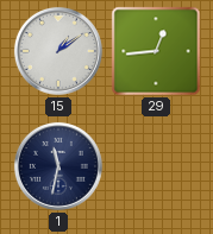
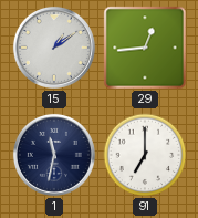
91: none -> 7:00 (145, 155)
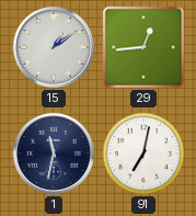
91: 7:00 -> 7:02 (143, 154)
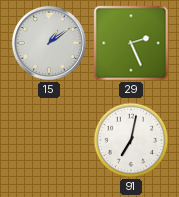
29: 12:44 -> 2:26 (131, 43)
1: 11:32 -> none (54, 154)
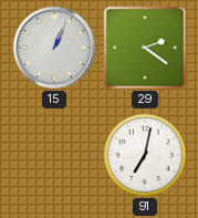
15: 1:09 -> 1:04 (54, 48)
29: 2:26 -> 2:21 (145, 48)
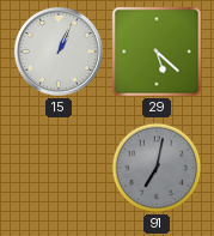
29: 2:21 -> 5:22 (157, 52)
91 dial: white -> grey (157, 168)
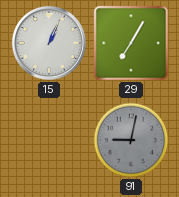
29: 5:22 -> 7:05 (131, 43)
91: 7:02 -> 9:02 (131, 140)
